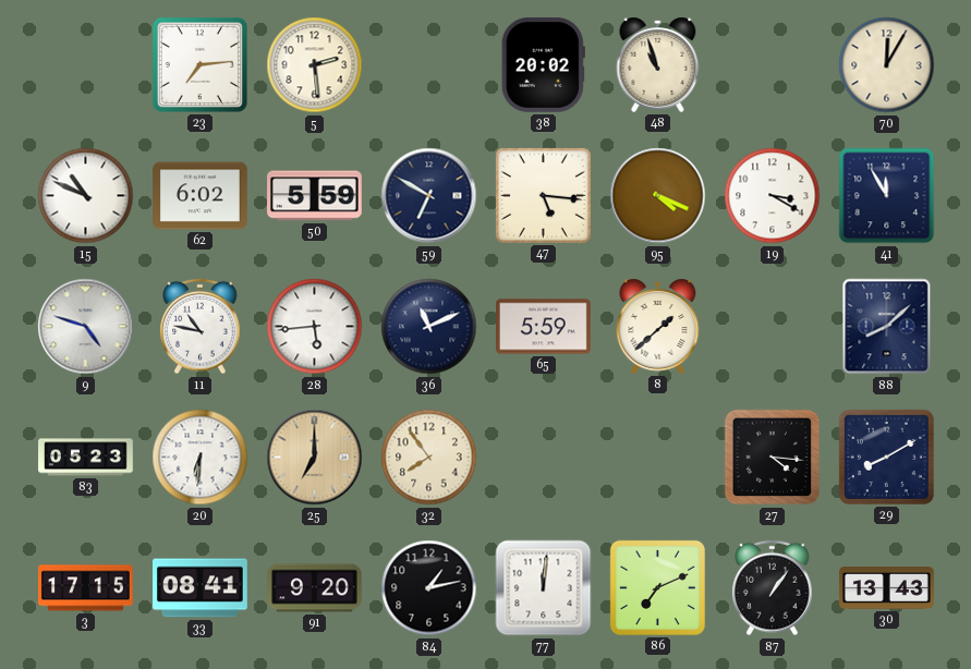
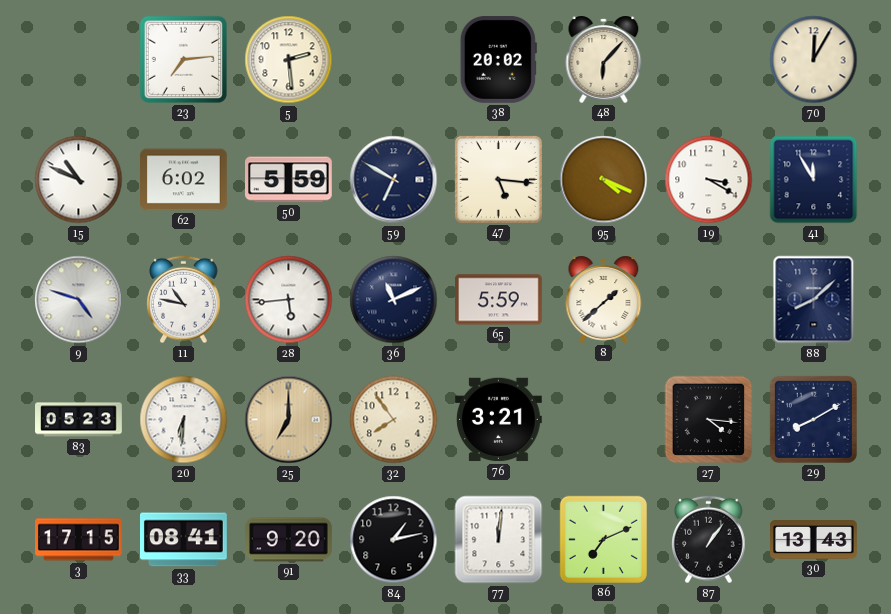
48: 10:57 -> 6:07 (604, 59)
76: none -> 3:21 (498, 420)
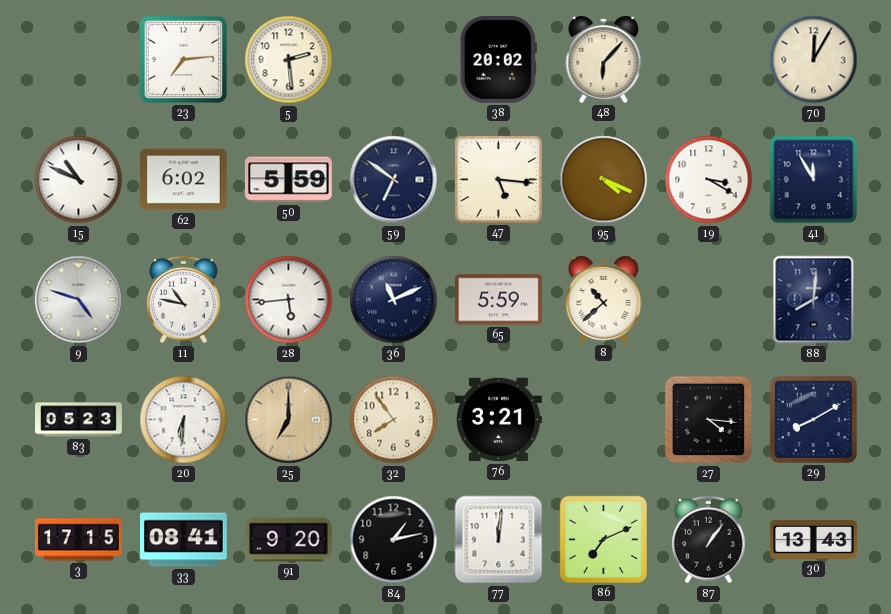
59: 6:50 -> 6:51 (394, 180)
8: 1:38 -> 10:38 (604, 299)
88: 8:08 -> 8:01 (814, 300)
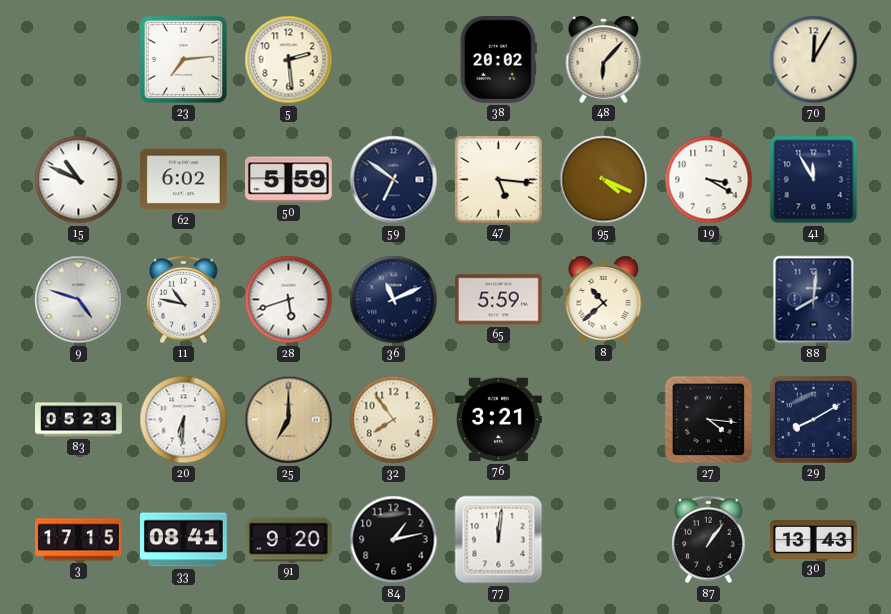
28: 5:44 -> 5:42 (289, 300)
86: 7:11 -> none (603, 539)
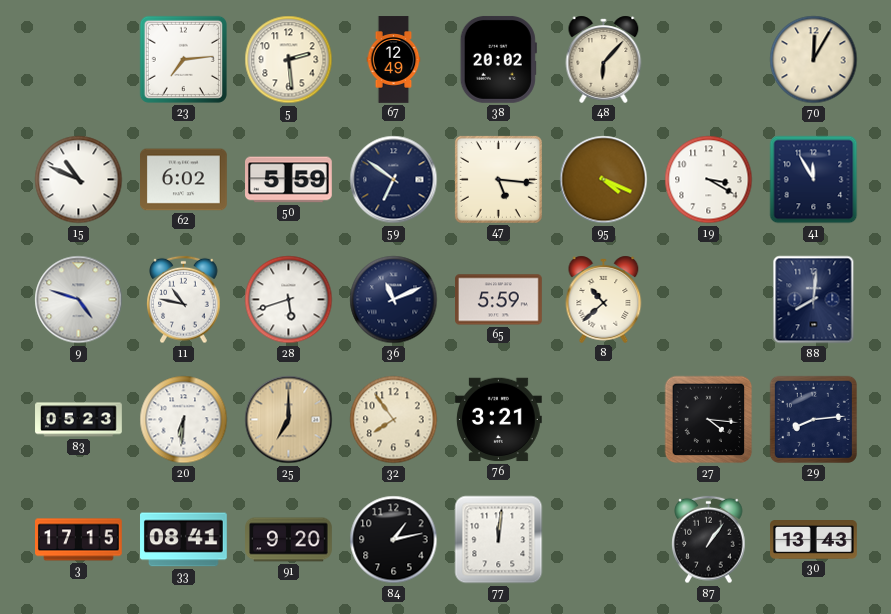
67: none -> 12:49 (394, 60)
29: 8:10 -> 8:14 (813, 419)
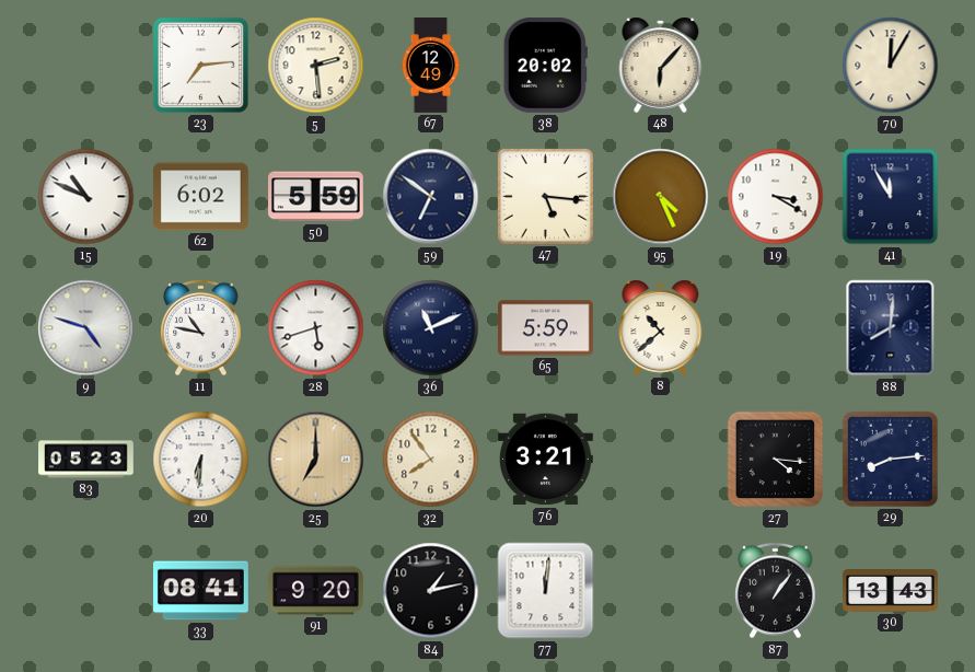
95: 4:19 -> 4:26 (661, 197)
3: 17:15 -> none (79, 540)
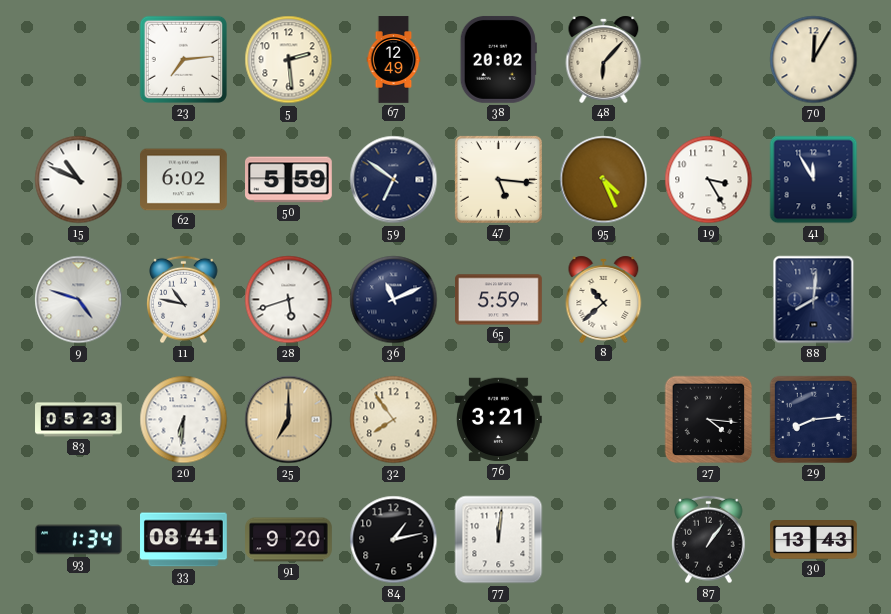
19: 3:20 -> 3:25 (709, 180)
93: none -> 1:34 (79, 540)
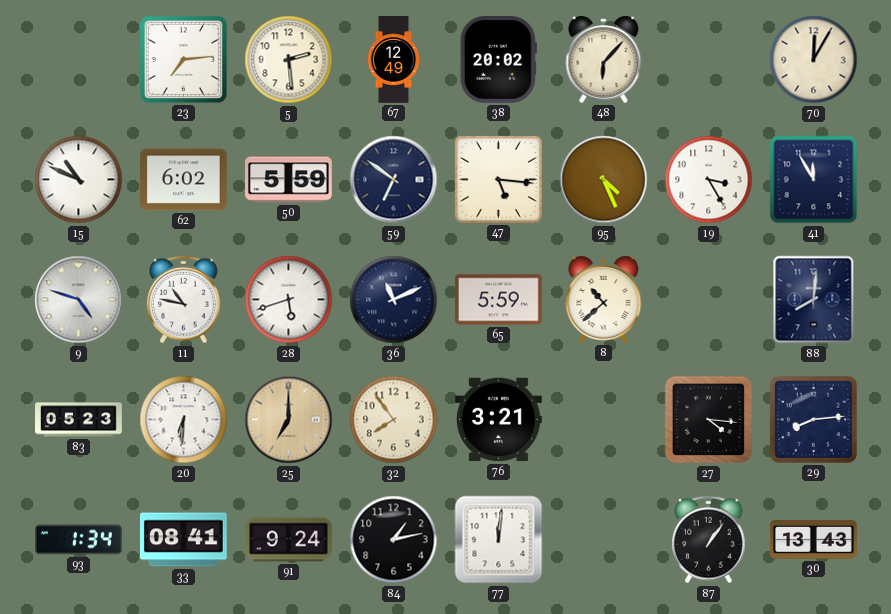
91: 9:20 -> 9:24 (289, 540)
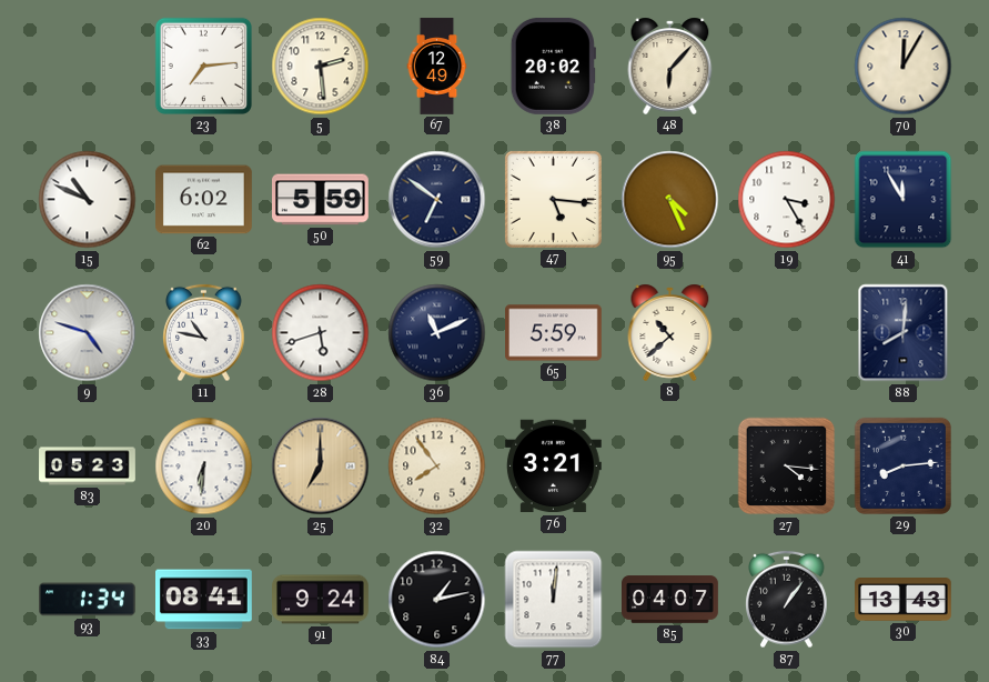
85: none -> 04:07 (670, 600)
